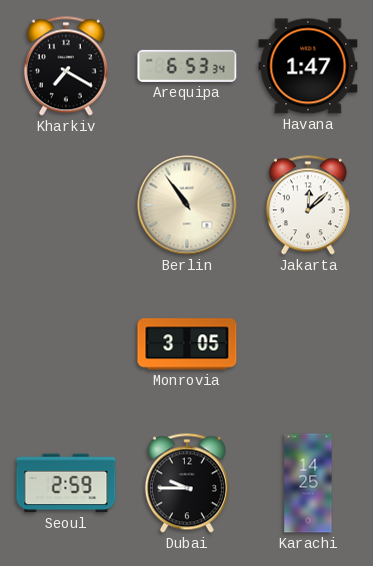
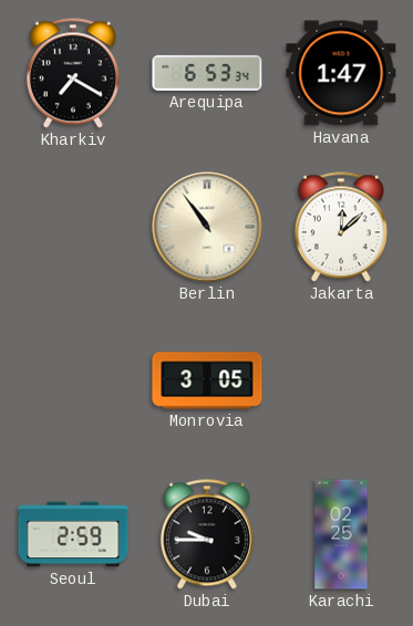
Karachi: 14:25 -> 02:25 (341, 534)
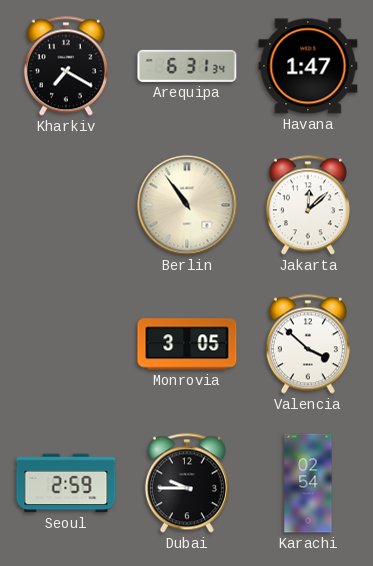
Arequipa: 6:53 -> 6:31 (187, 66)
Valencia: none -> 3:52 (308, 344)
Karachi: 02:25 -> 02:54 (308, 483)
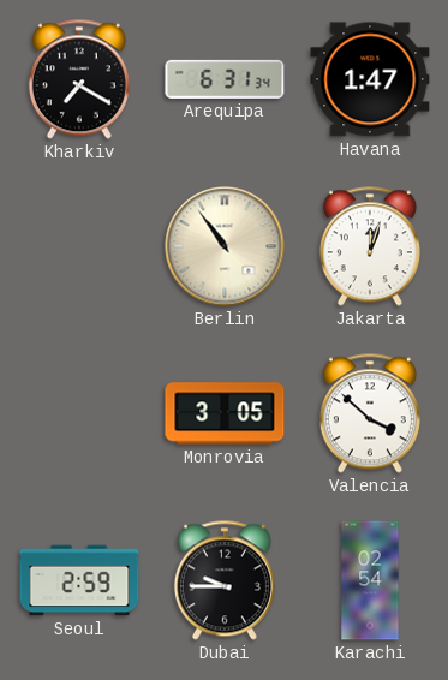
Jakarta: 12:08 -> 12:03 (370, 246)
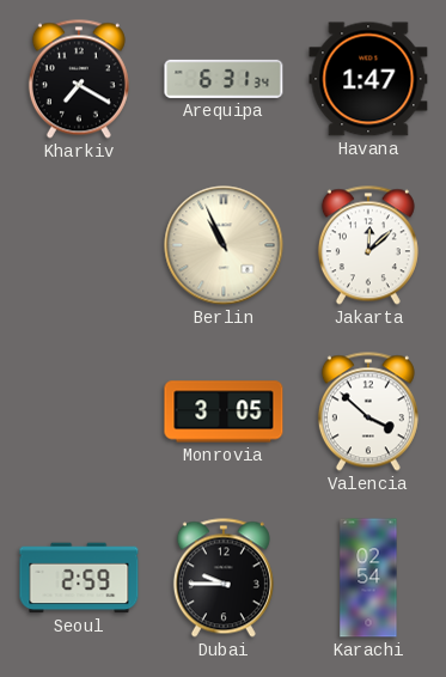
Berlin: 10:54 -> 10:56 (224, 245)
Jakarta: 12:03 -> 12:08 (368, 245)
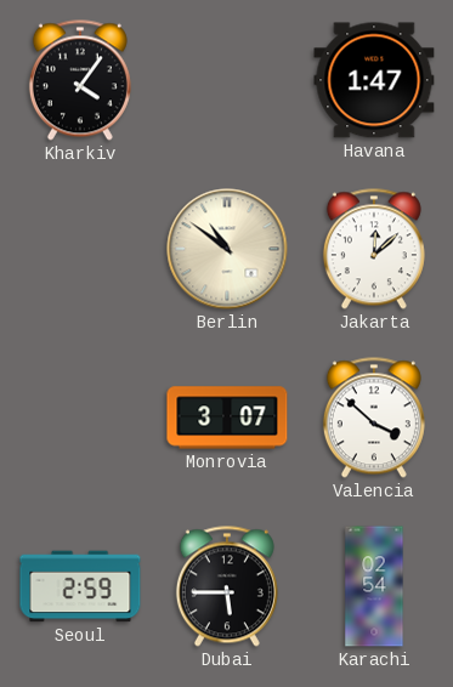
Kharkiv: 7:20 -> 4:06 (80, 80)
Arequipa: 6:31 -> none (224, 79)
Berlin: 10:56 -> 10:51 (227, 249)
Monrovia: 3:05 -> 3:07 (227, 418)
Dubai: 9:45 -> 5:45 (227, 586)
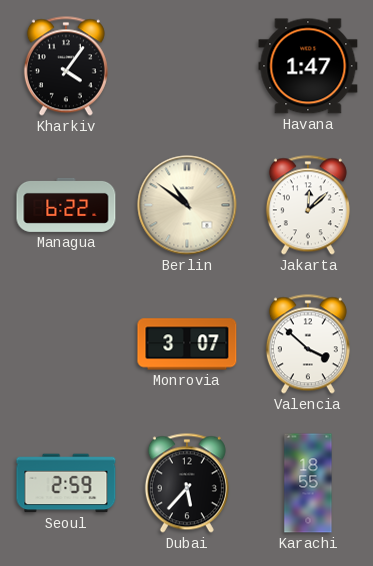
Managua: none -> 6:22 (66, 205)
Dubai: 5:45 -> 5:37 (187, 483)
Karachi: 02:54 -> 18:55 (308, 483)
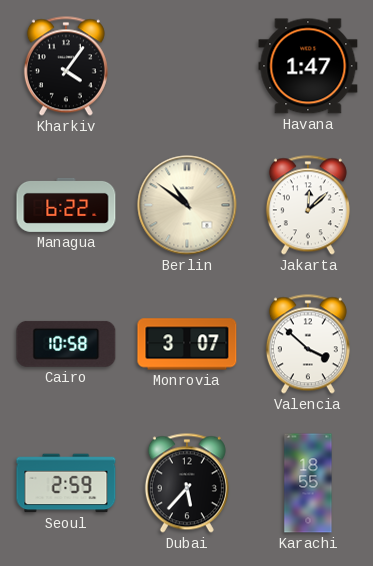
Cairo: none -> 10:58 (66, 344)
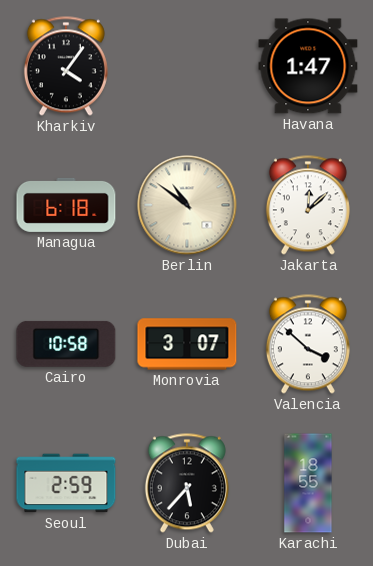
Managua: 6:22 -> 6:18 (66, 205)
